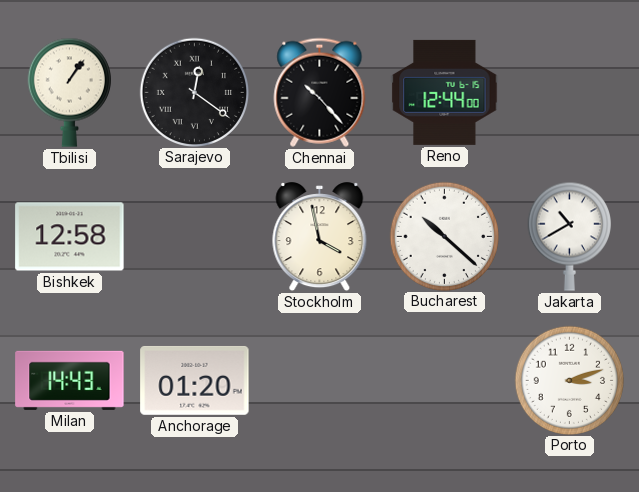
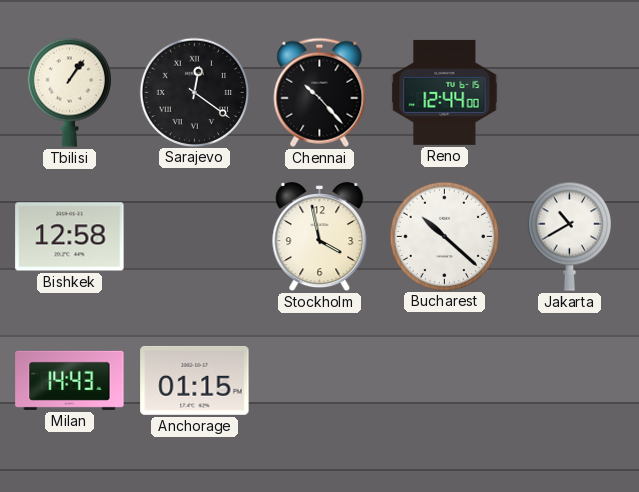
Anchorage: 01:20 -> 01:15 (195, 380)
Porto: 3:12 -> none (569, 380)
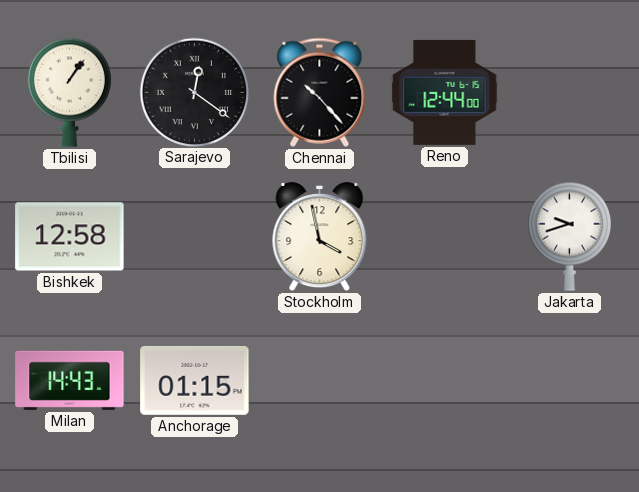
Bucharest: 10:22 -> none (444, 236)
Jakarta: 10:40 -> 9:42 (569, 236)
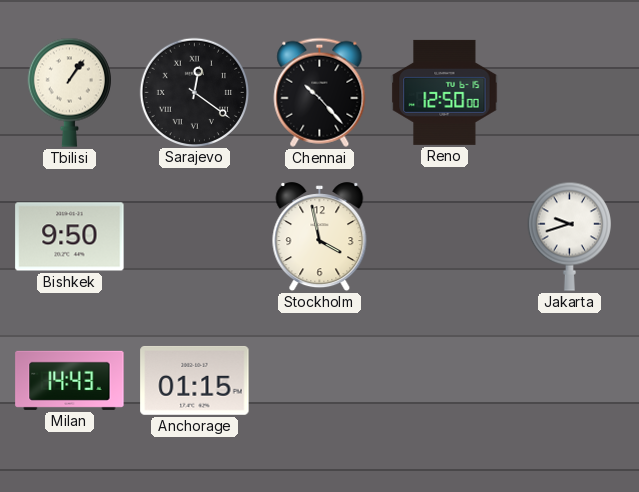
Reno: 12:44 -> 12:50 (445, 92)
Bishkek: 12:58 -> 9:50 (70, 237)
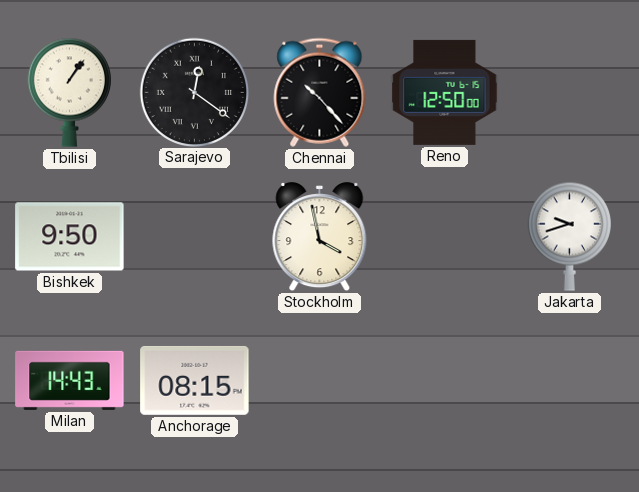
Anchorage: 01:15 -> 08:15 (195, 380)
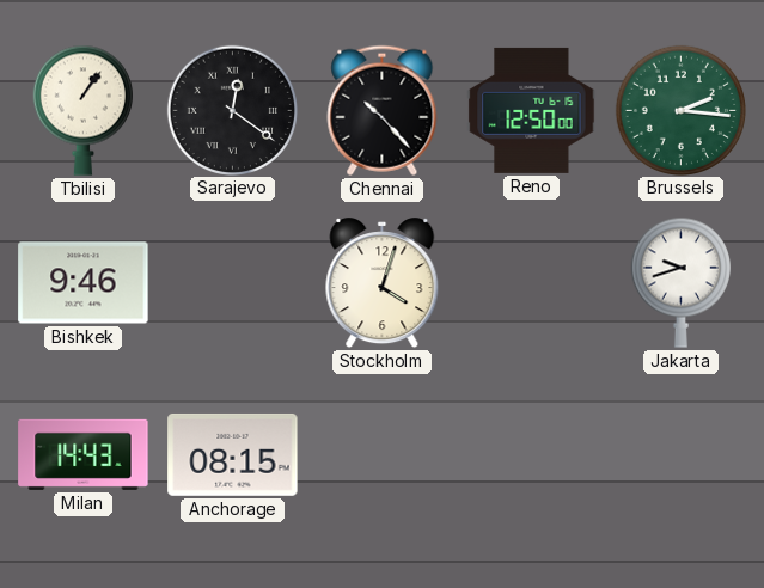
Brussels: none -> 2:16 (680, 110)
Bishkek: 9:50 -> 9:46 (84, 283)
Stockholm: 3:58 -> 4:03 (383, 283)
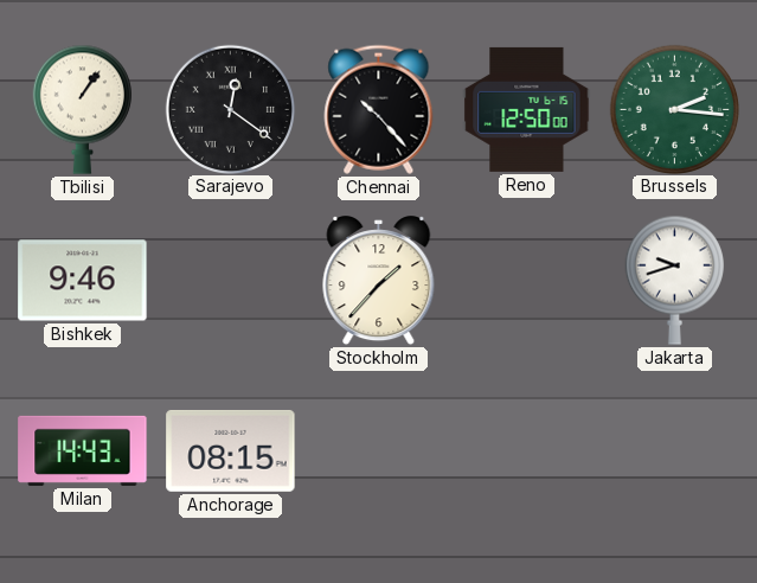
Stockholm: 4:03 -> 1:37 (379, 281)
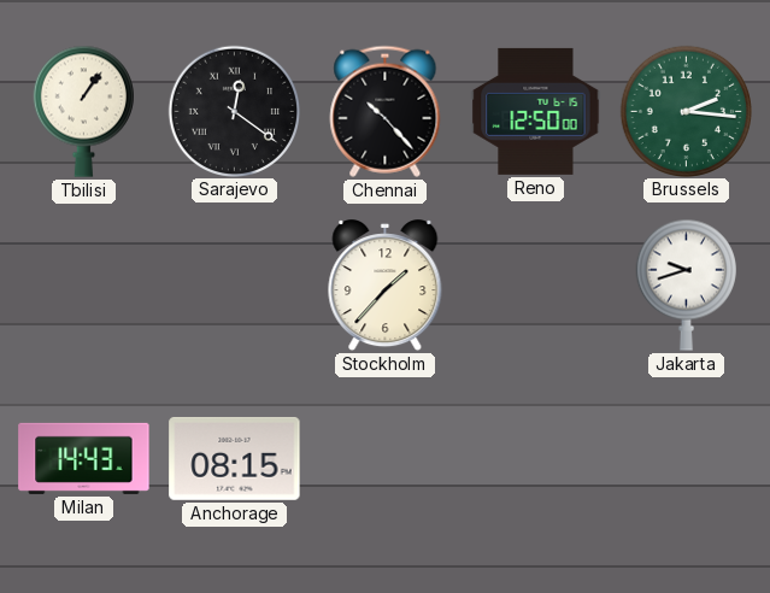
Bishkek: 9:46 -> none (83, 281)
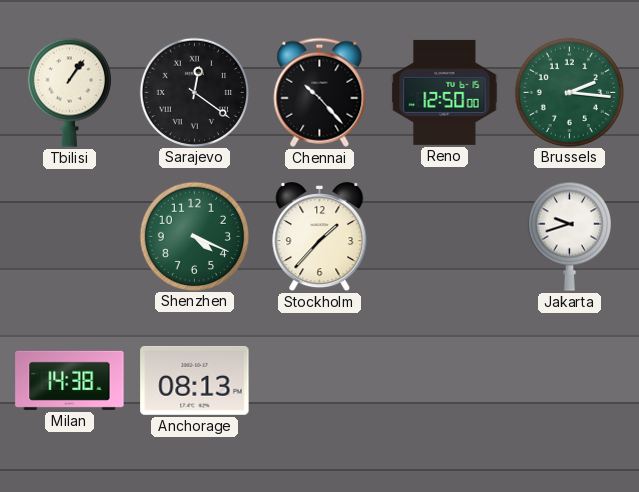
Shenzhen: none -> 4:19 (194, 236)
Milan: 14:43 -> 14:38 (70, 380)
Anchorage: 08:15 -> 08:13 (195, 380)
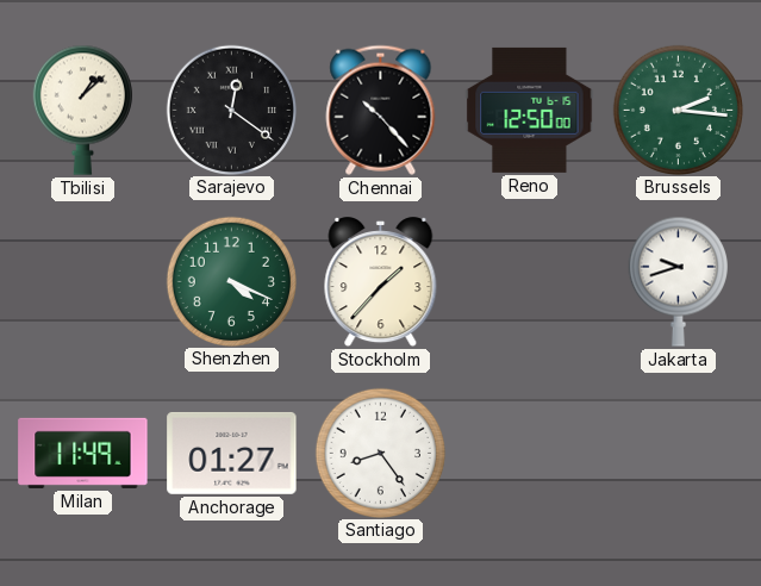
Tbilisi: 1:06 -> 1:08 (82, 110)
Milan: 14:38 -> 11:49 (83, 453)
Anchorage: 08:13 -> 01:27 (232, 453)
Santiago: none -> 8:24 (380, 453)
